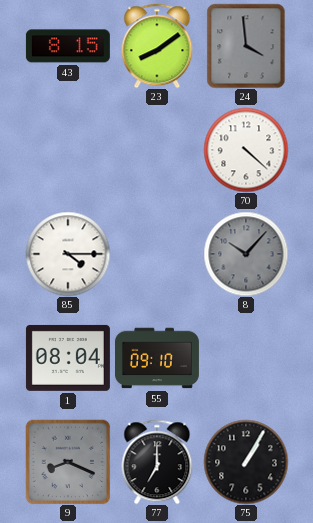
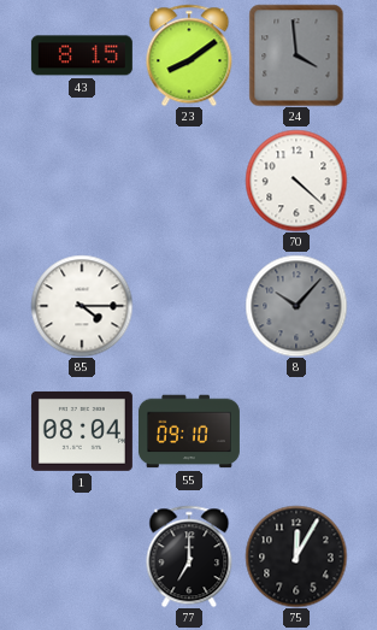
9: 8:19 -> none (68, 462)
75: 1:05 -> 12:05 (296, 557)
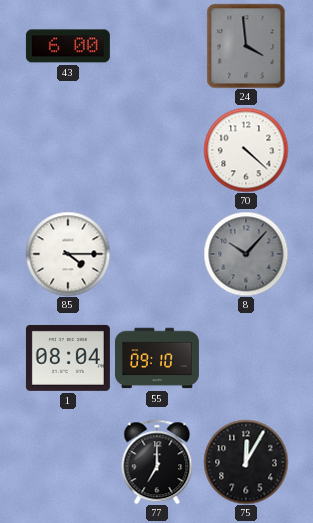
43: 8:15 -> 6:00 (68, 46)
23: 8:09 -> none (189, 55)
